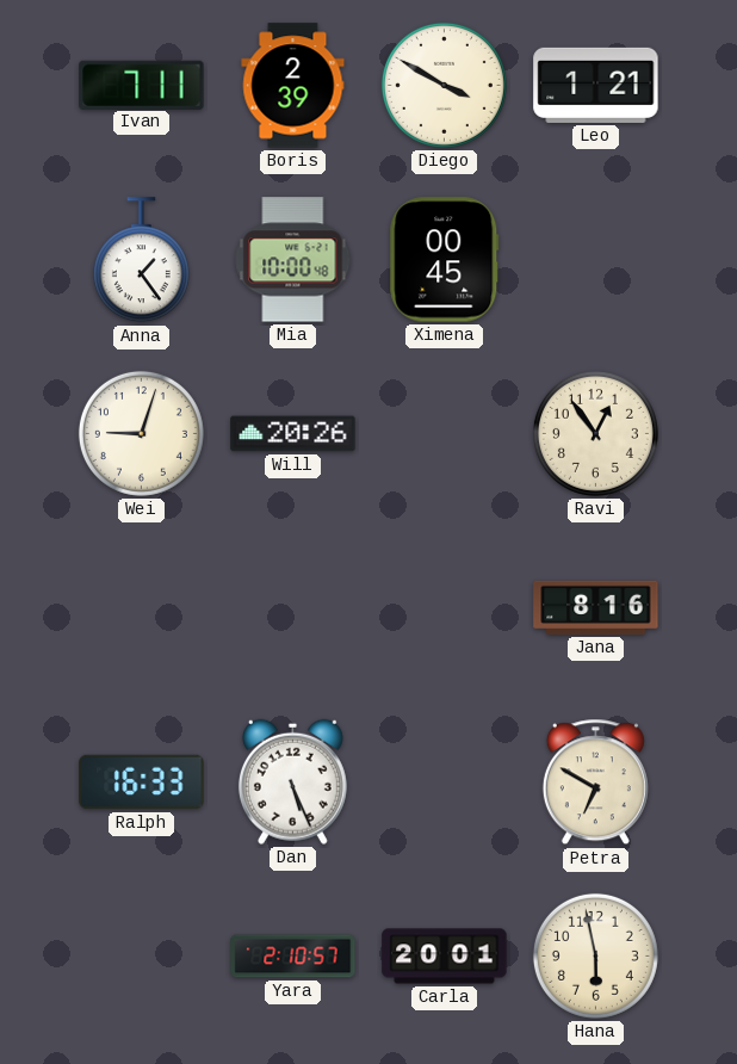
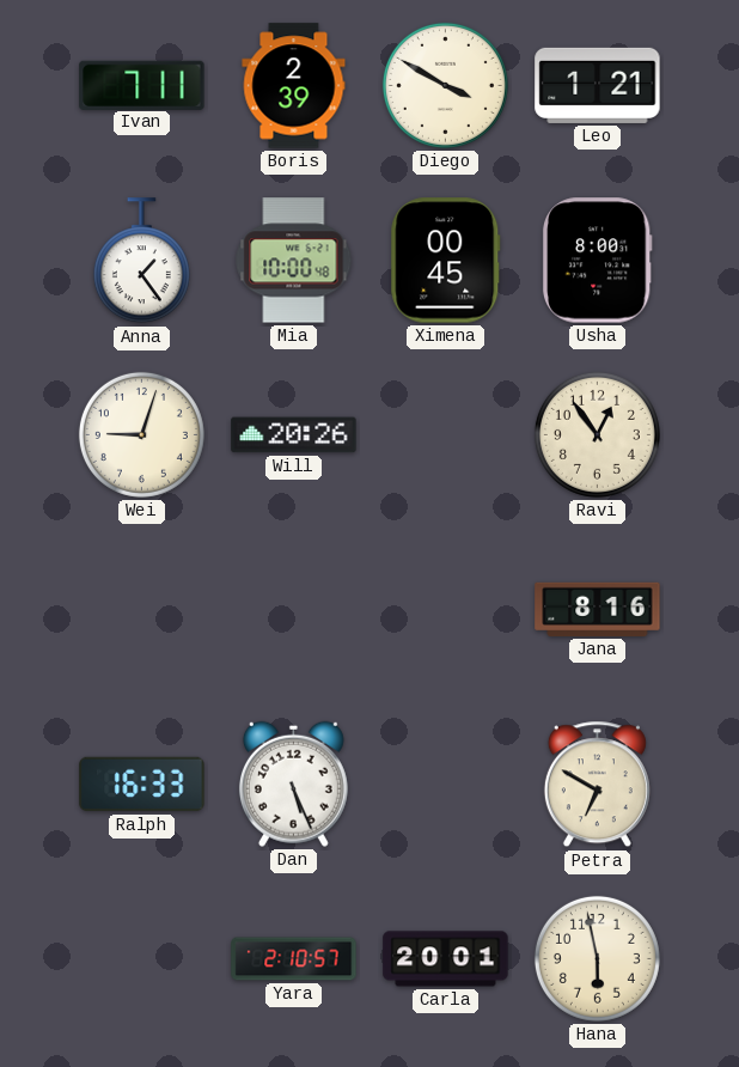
Usha: none -> 8:00 (597, 261)
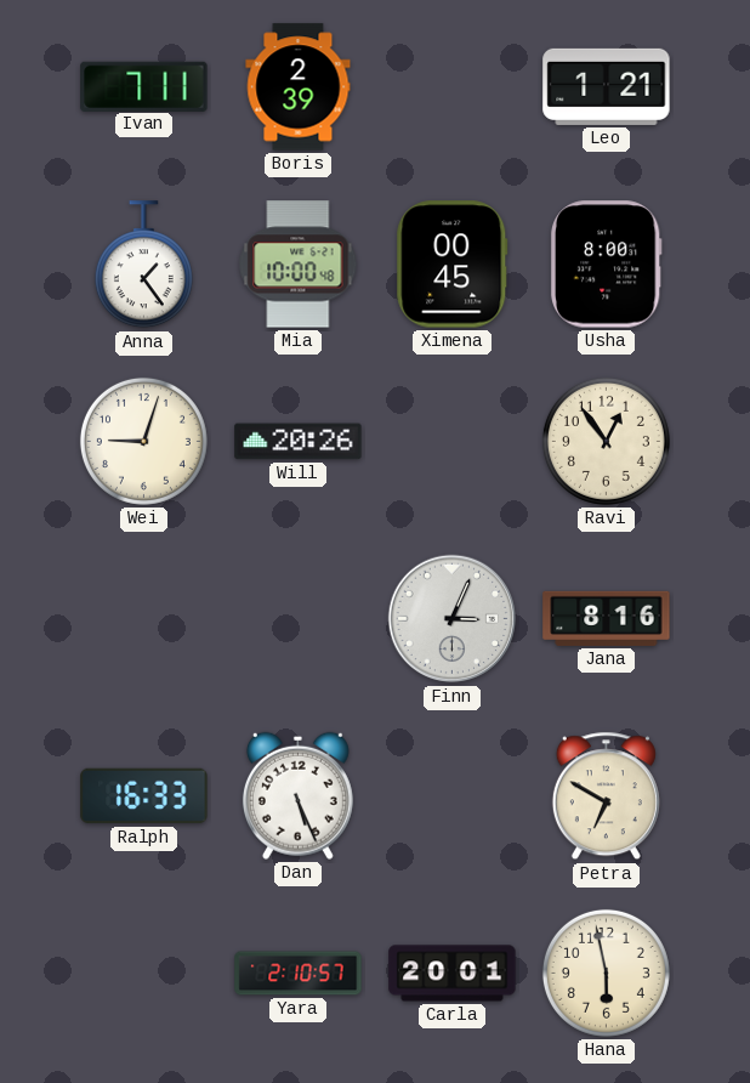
Diego: 3:50 -> none (445, 85)
Finn: none -> 3:04 (453, 619)
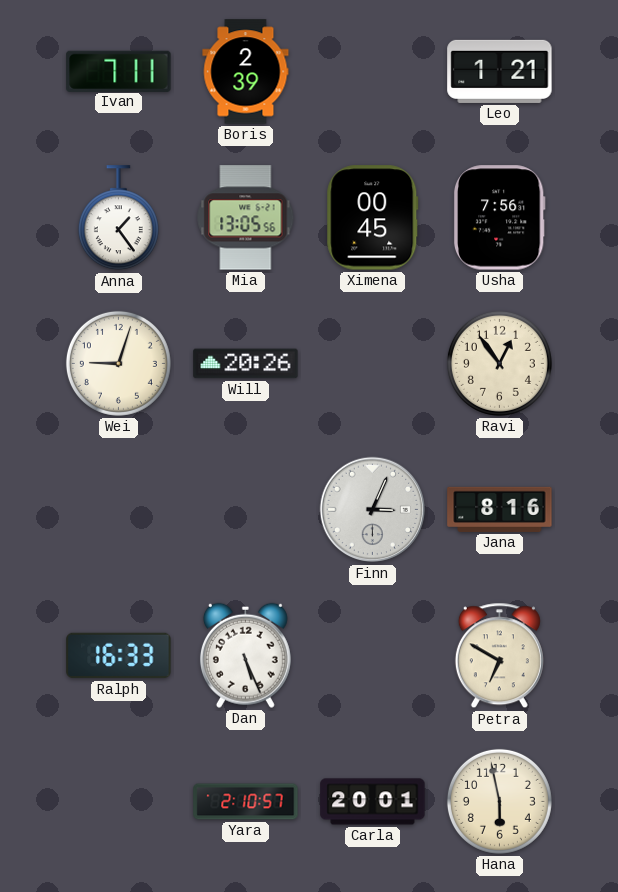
Mia: 10:00 -> 13:05 (246, 218)
Usha: 8:00 -> 7:56 (499, 218)
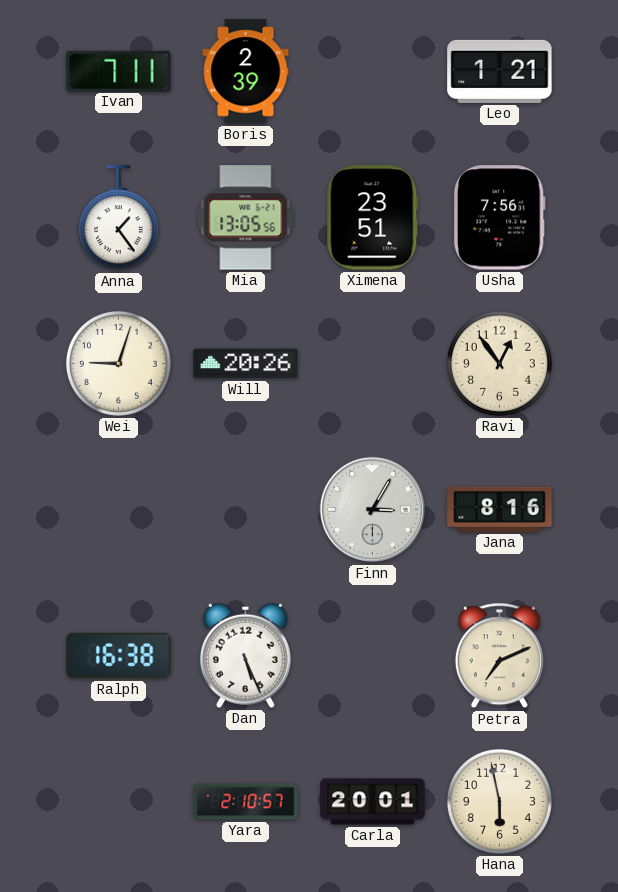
Ximena: 00:45 -> 23:51 (373, 218)
Finn: 3:04 -> 3:05 (373, 510)
Ralph: 16:33 -> 16:38 (119, 656)
Petra: 6:50 -> 7:11 (499, 656)
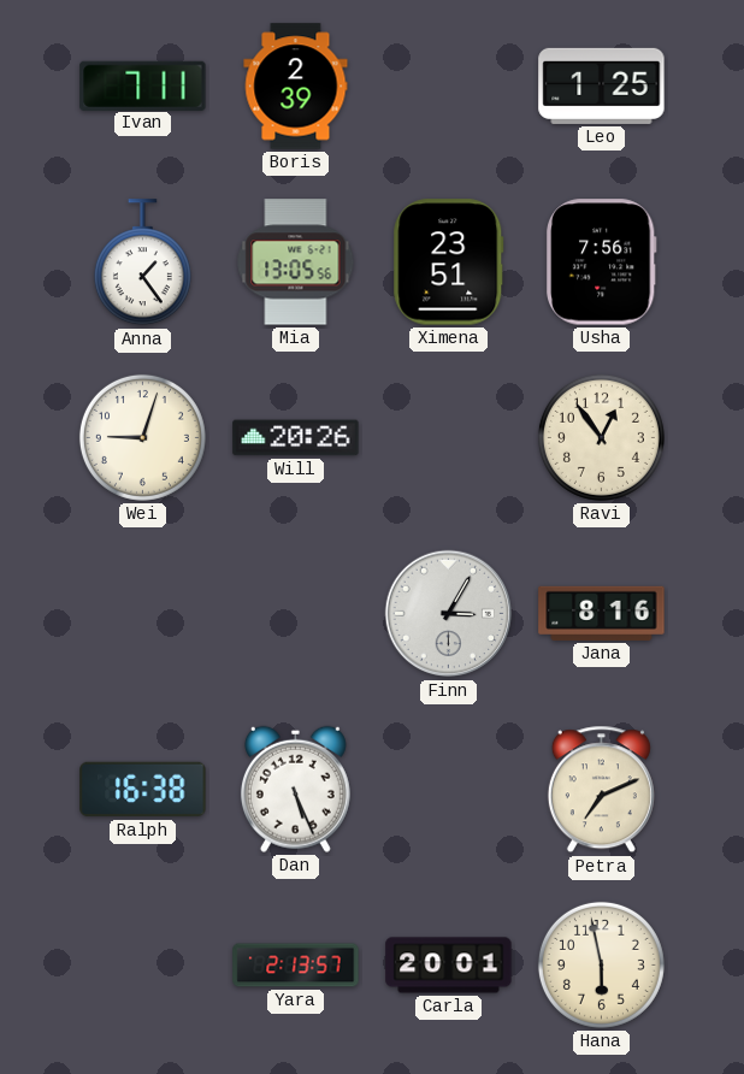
Leo: 1:21 -> 1:25 (602, 85)
Yara: 2:10 -> 2:13 (296, 966)
